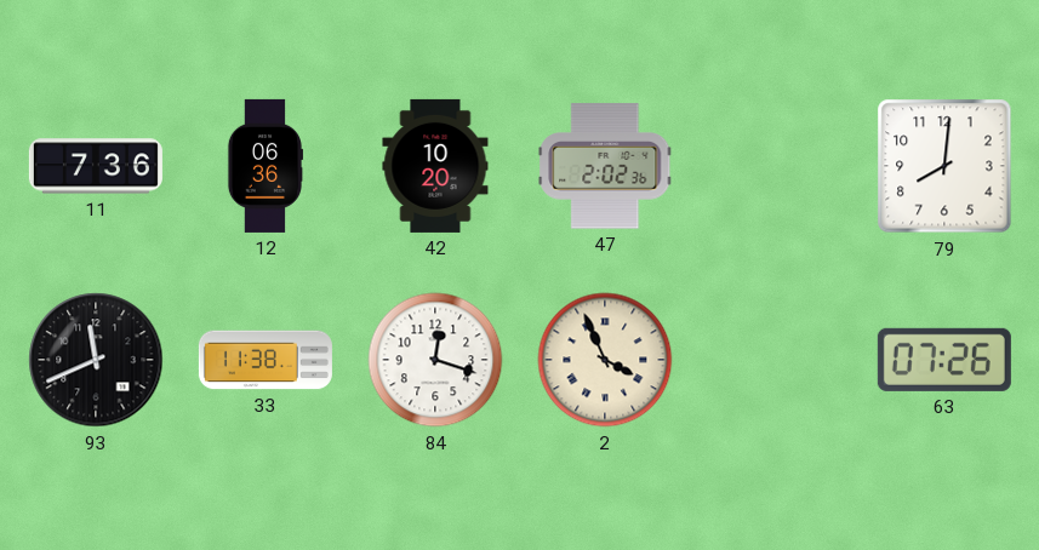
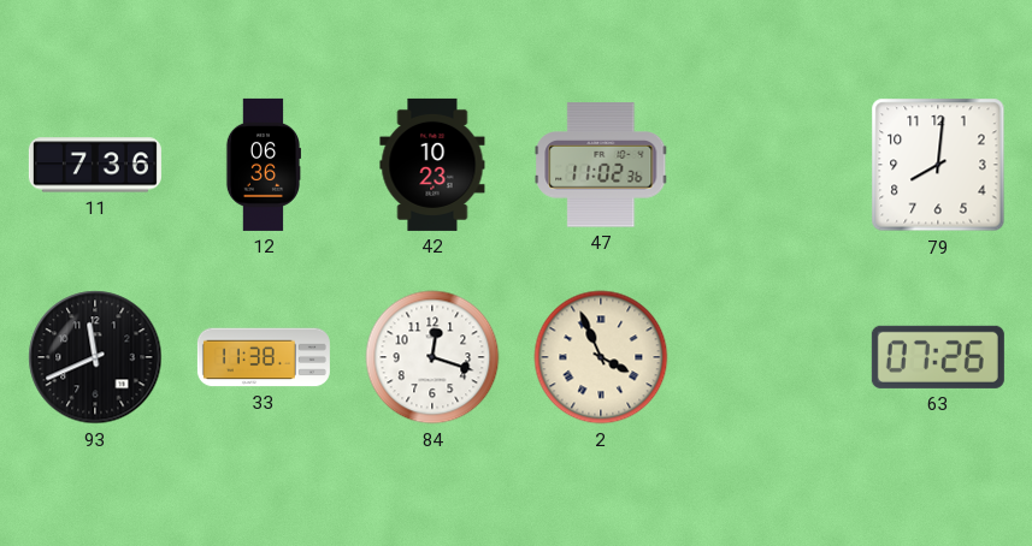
42: 10:20 -> 10:23 (432, 165)
47: 2:02 -> 11:02 (601, 165)
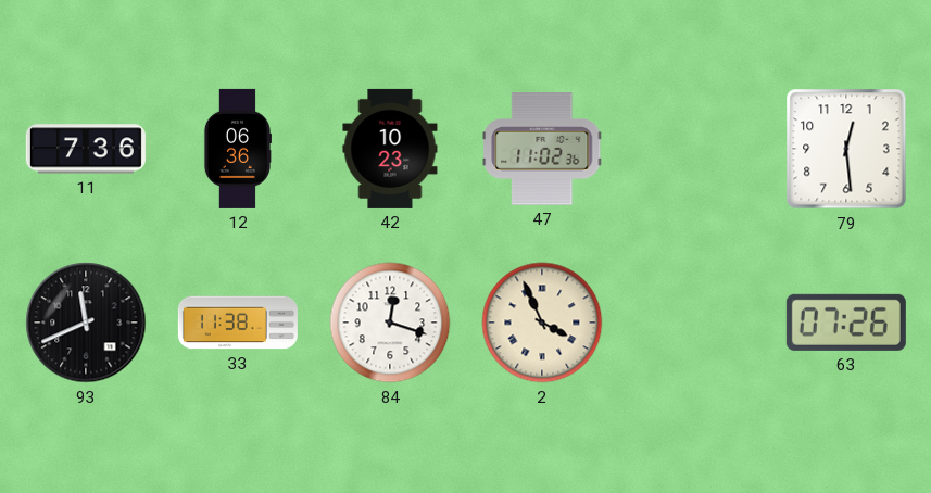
79: 8:01 -> 12:29 (846, 149)
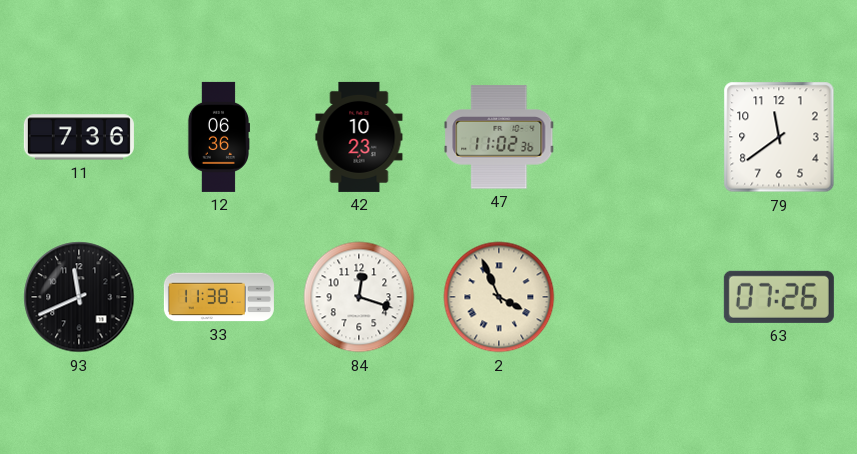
79: 12:29 -> 11:39 (779, 137)
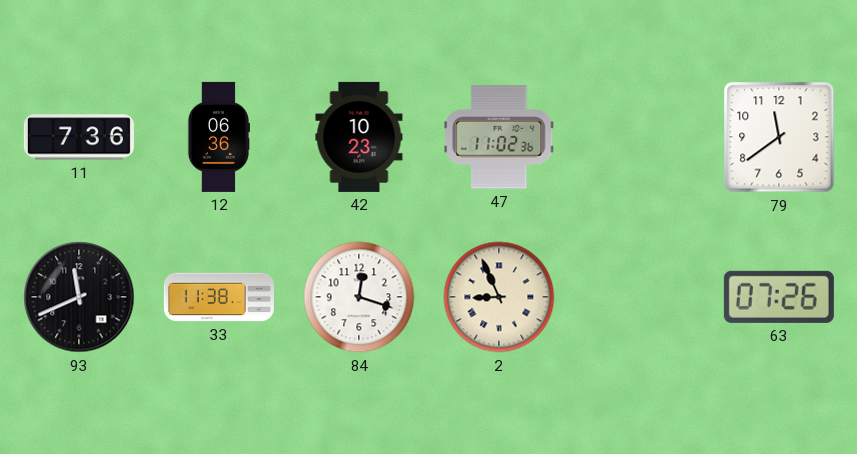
2: 3:56 -> 8:56 (499, 297)
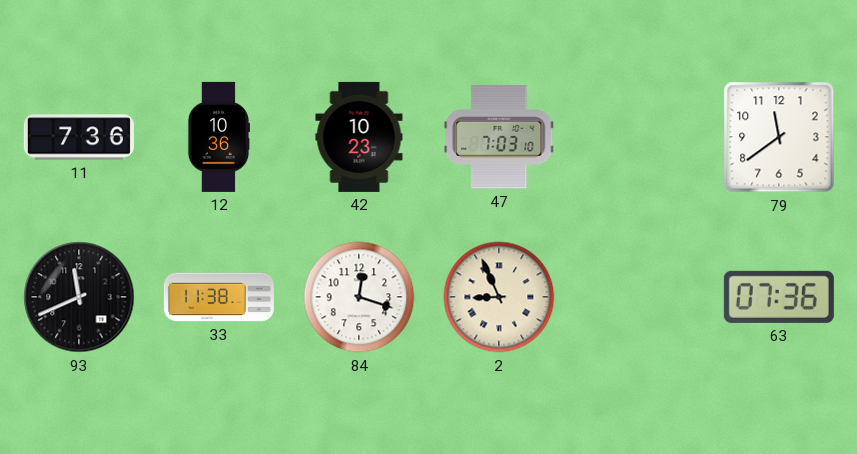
12: 06:36 -> 10:36 (218, 137)
47: 11:02 -> 7:03 (499, 137)
63: 07:26 -> 07:36 (779, 297)
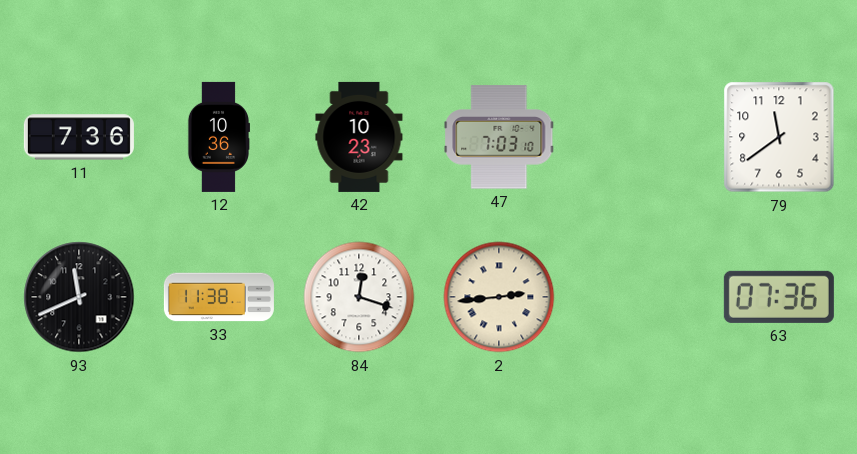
2: 8:56 -> 2:44 (499, 297)
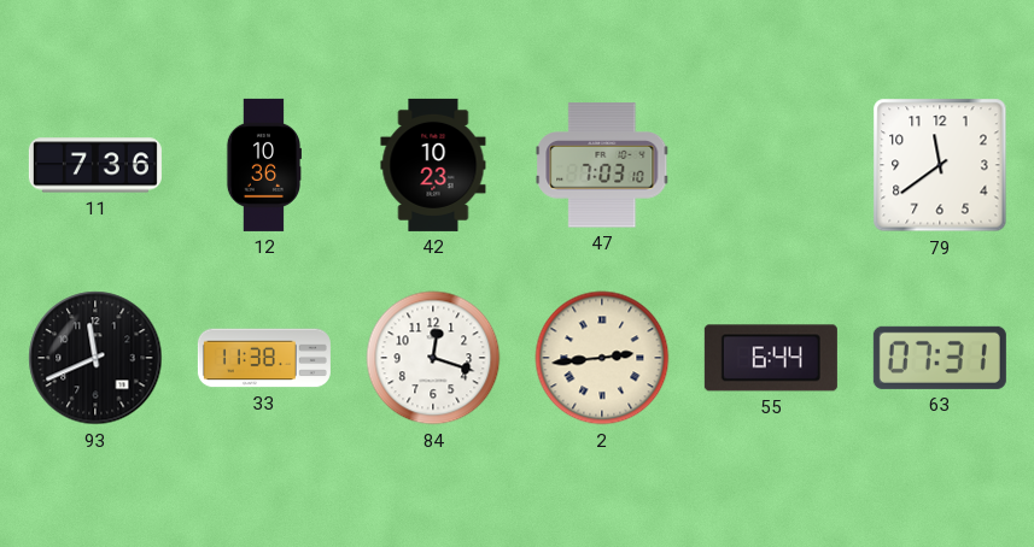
55: none -> 6:44 (771, 358)
63: 07:36 -> 07:31 (940, 358)
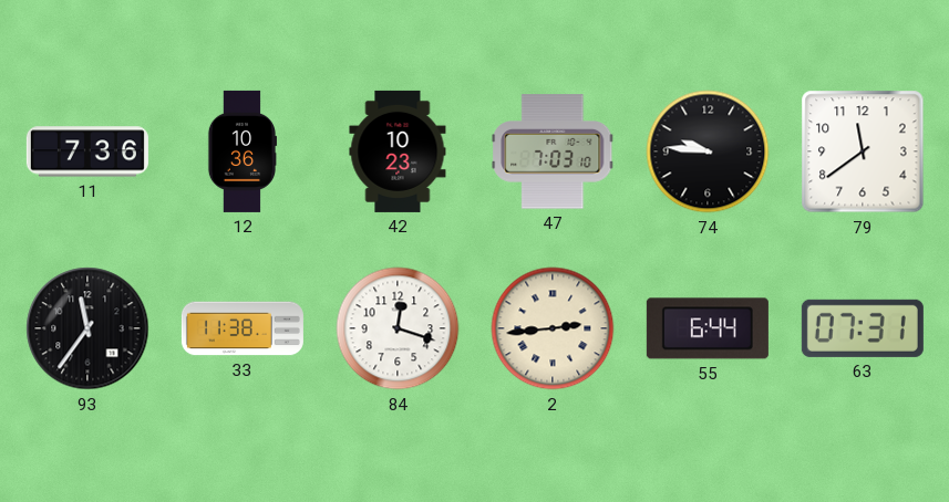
74: none -> 9:46 (708, 151)
93: 11:41 -> 11:36 (87, 328)
